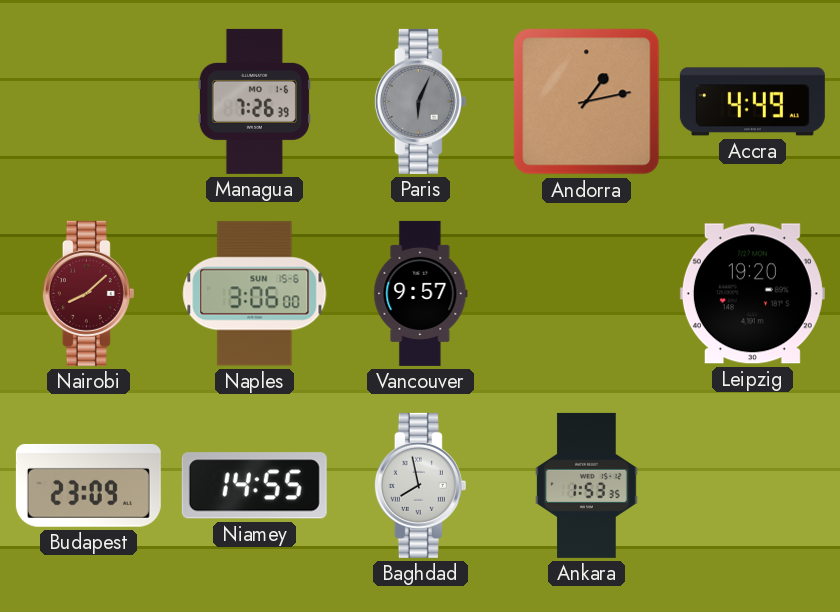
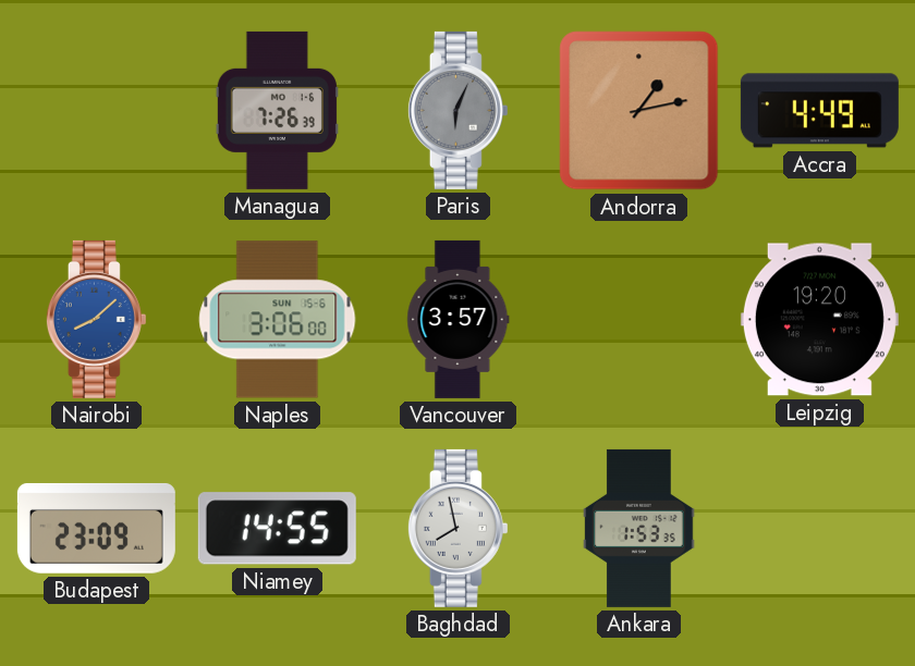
Nairobi dial: burgundy -> blue (96, 319)
Vancouver: 9:57 -> 3:57 (459, 319)
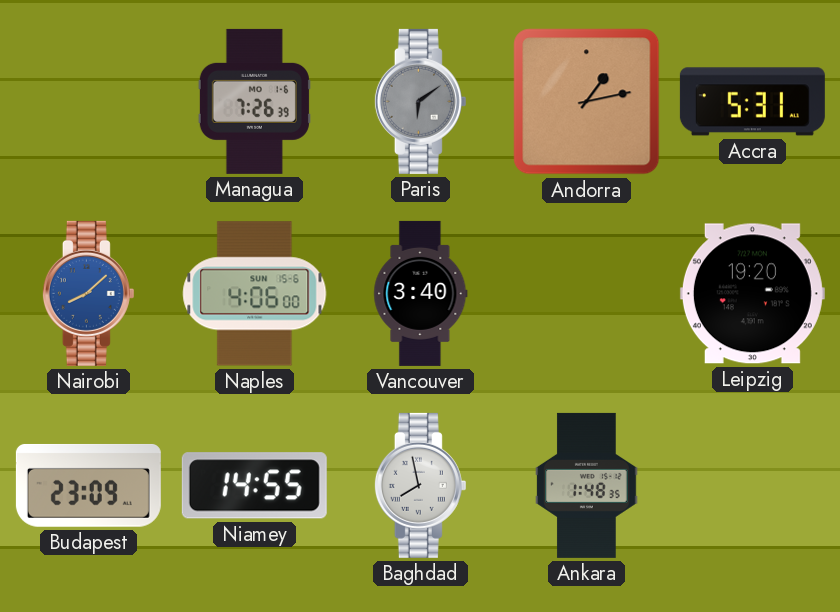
Paris: 6:04 -> 6:09 (420, 101)
Accra: 4:49 -> 5:31 (752, 102)
Naples: 3:06 -> 4:06 (255, 294)
Vancouver: 3:57 -> 3:40 (421, 293)
Ankara: 1:53 -> 1:48 (587, 485)
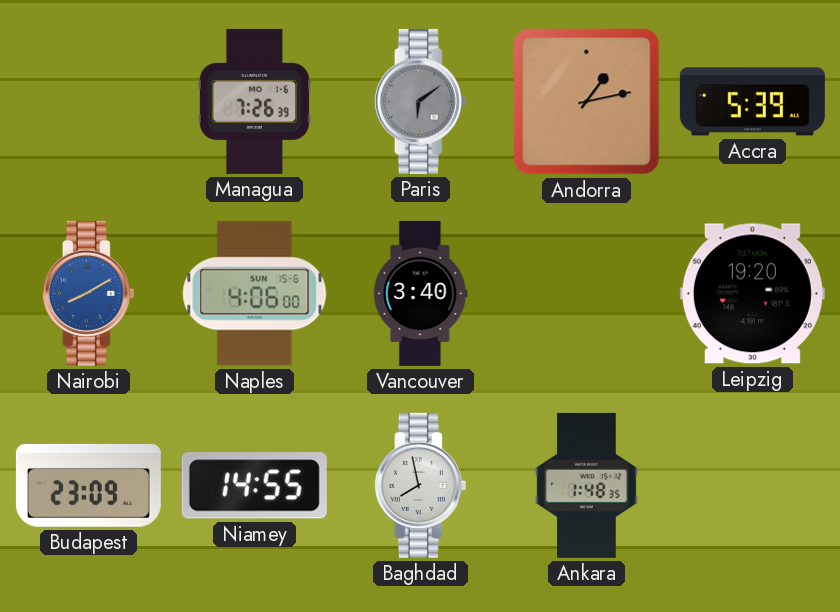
Accra: 5:31 -> 5:39 (752, 102)
Nairobi: 8:08 -> 8:10 (88, 293)
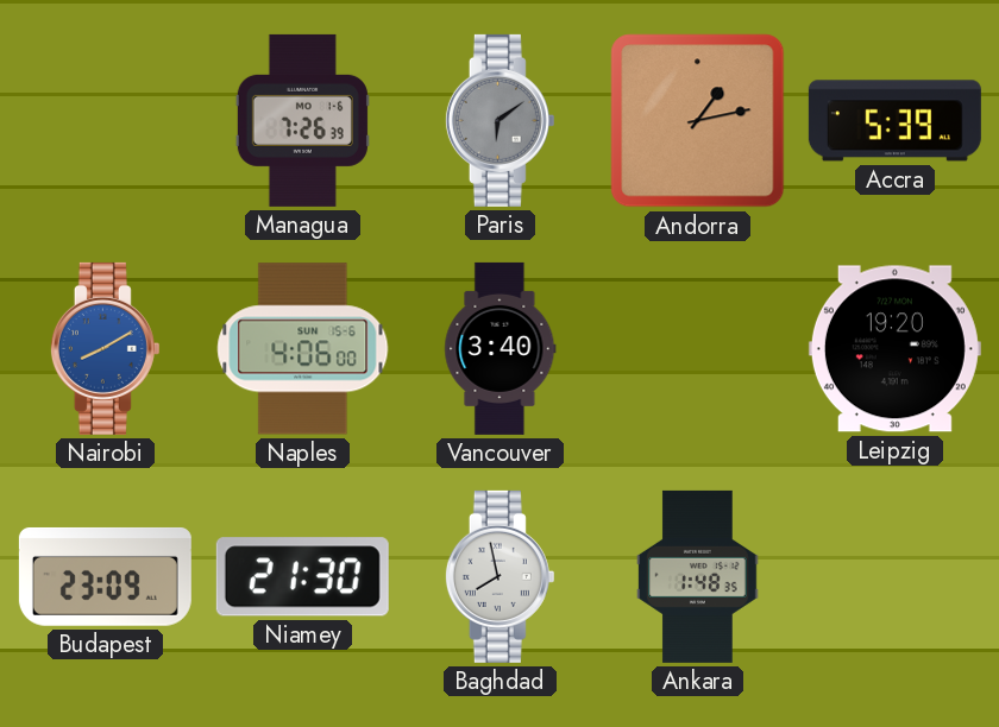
Niamey: 14:55 -> 21:30 (302, 577)
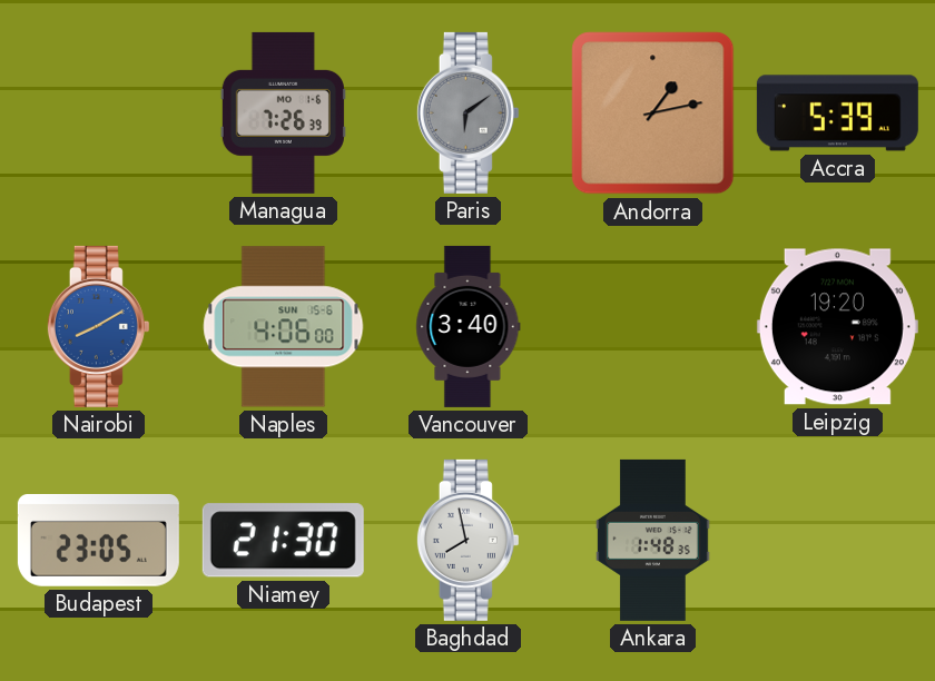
Budapest: 23:09 -> 23:05 (98, 540)
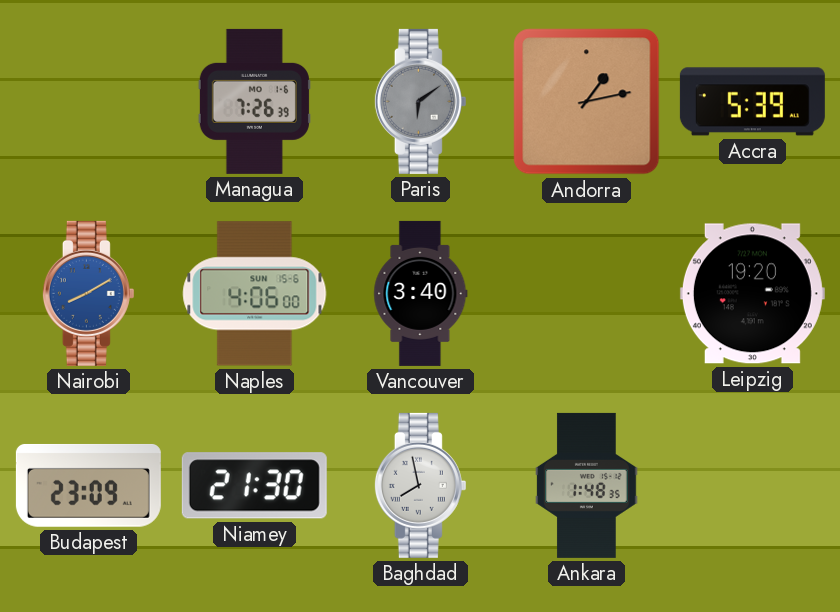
Budapest: 23:05 -> 23:09 (88, 485)
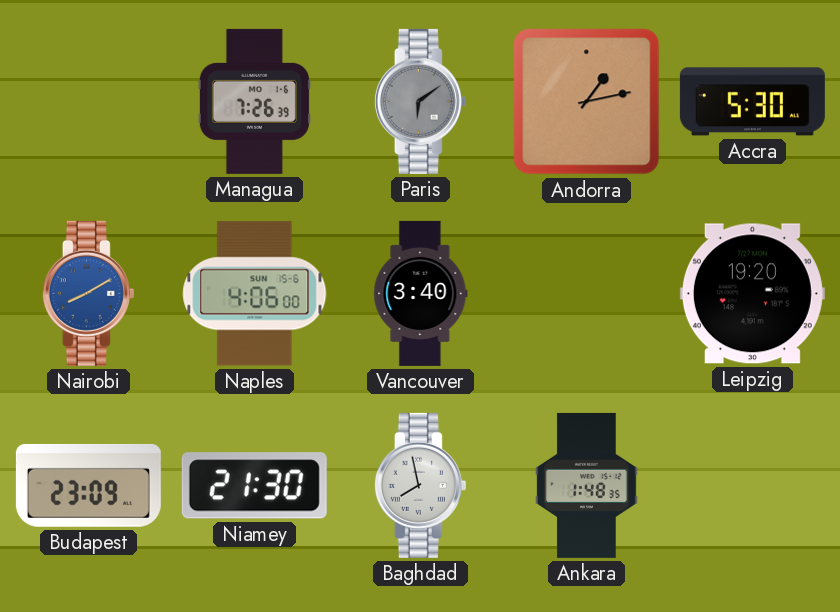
Accra: 5:39 -> 5:30 (752, 102)
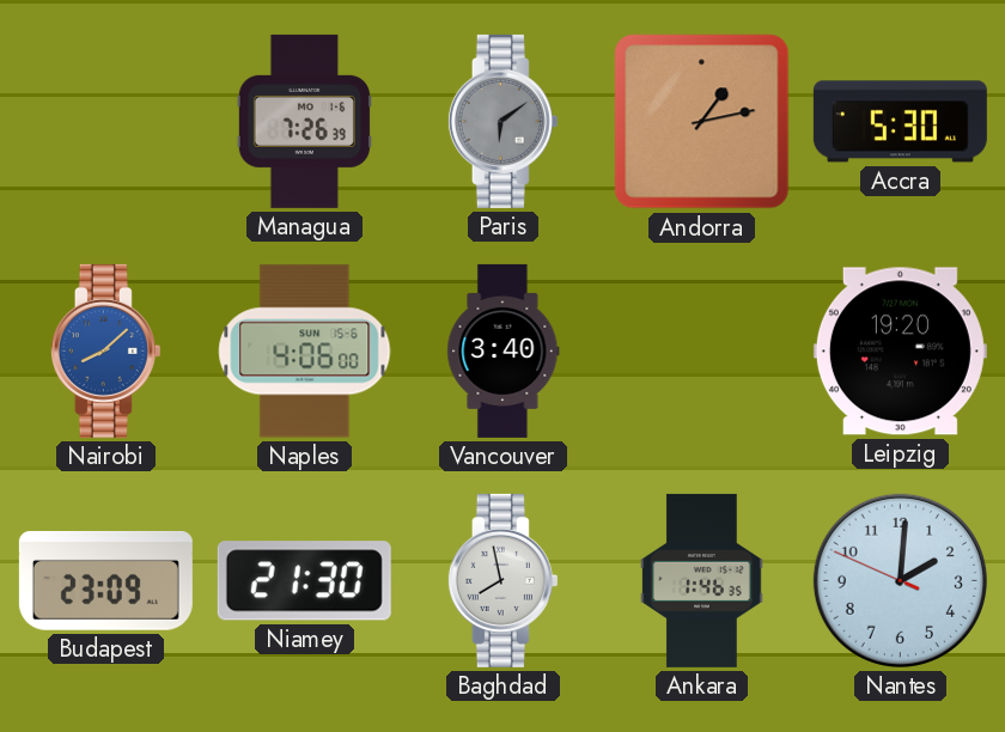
Nairobi: 8:10 -> 8:08 (105, 350)
Ankara: 1:48 -> 1:46 (702, 580)
Nantes: none -> 2:00 (900, 580)
